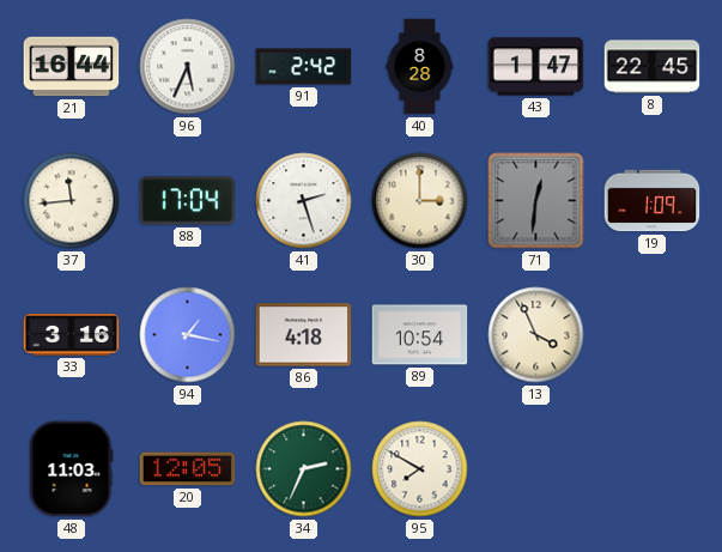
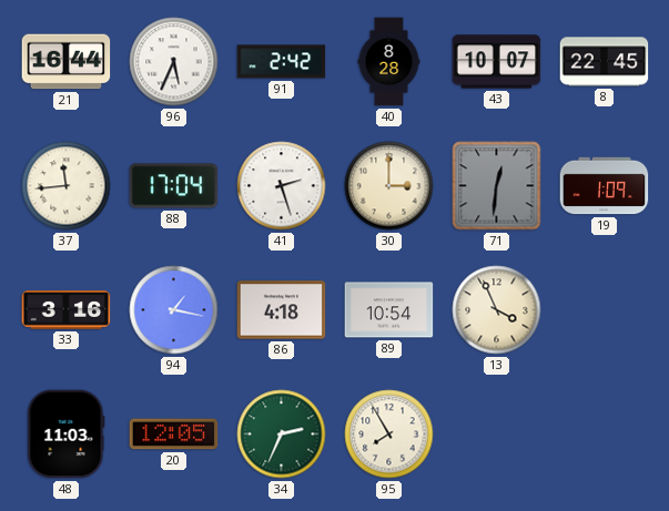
43: 1:47 -> 10:07 (497, 62)
95: 7:50 -> 7:55 (389, 435)
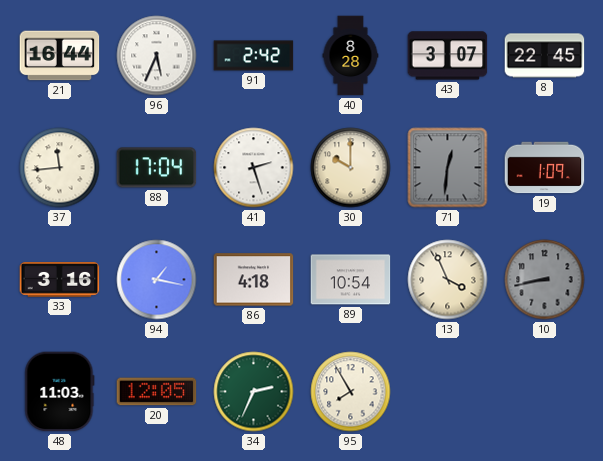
43: 10:07 -> 3:07 (448, 56)
30: 3:00 -> 10:00 (351, 168)
10: none -> 8:43 (545, 280)
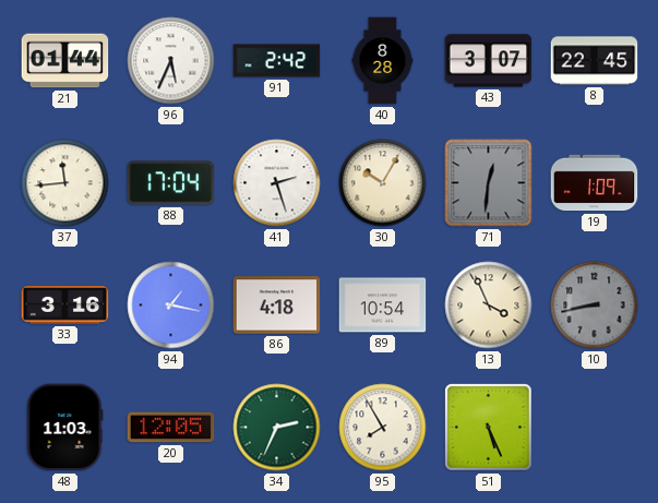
21: 16:44 -> 01:44 (65, 61)
30: 10:00 -> 10:05 (383, 183)
51: none -> 5:26 (489, 428)
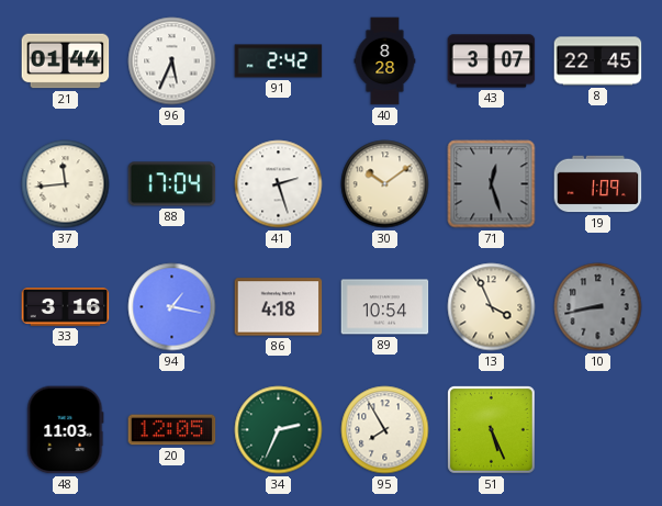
30: 10:05 -> 10:09 (385, 184)
71: 12:31 -> 12:27 (492, 184)
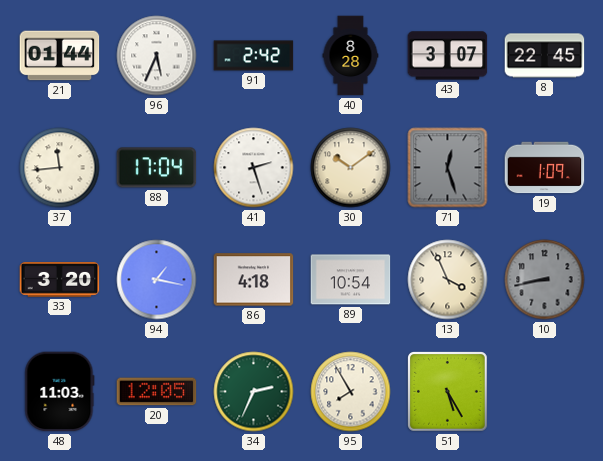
33: 3:16 -> 3:20 (60, 280)
51: 5:26 -> 5:25 (448, 392)
